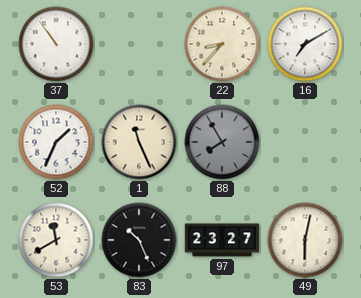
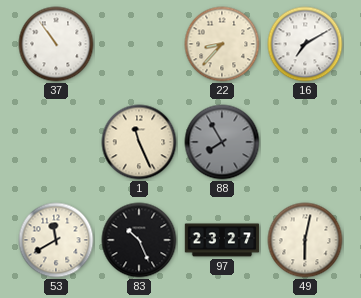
52: 1:34 -> none (56, 142)
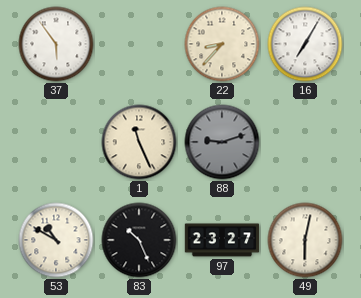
37: 10:54 -> 5:54 (56, 44)
16: 7:10 -> 7:05 (305, 44)
88: 7:55 -> 9:12 (222, 142)
53: 11:40 -> 10:50 (56, 240)
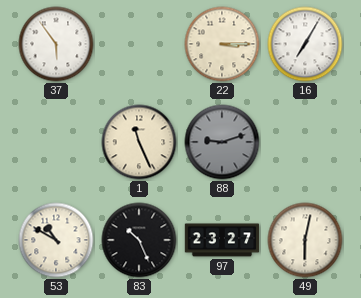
22: 8:37 -> 3:15 (222, 44)
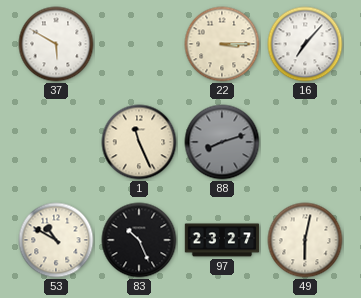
37: 5:54 -> 5:50 (56, 44)
16: 7:05 -> 7:07 (305, 44)
88: 9:12 -> 8:12 (222, 142)
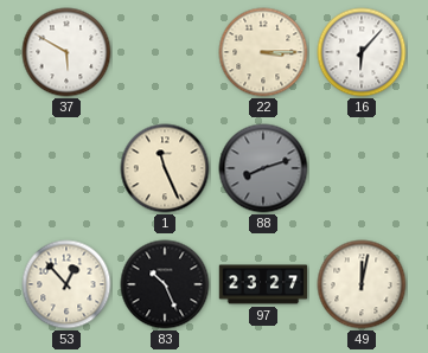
16: 7:07 -> 6:07 (362, 52)
53: 10:50 -> 12:53 (66, 284)
49: 6:02 -> 12:02 (362, 284)
